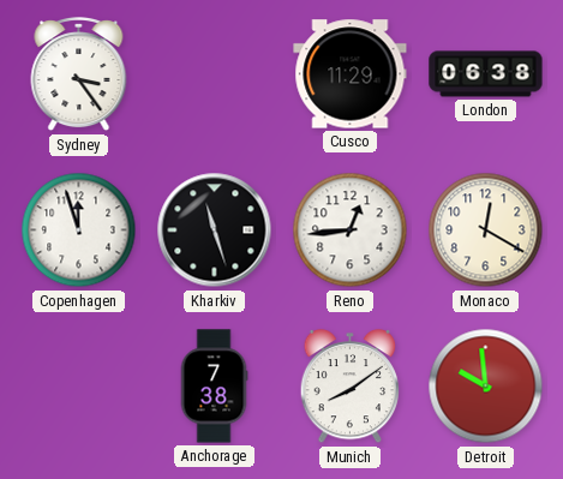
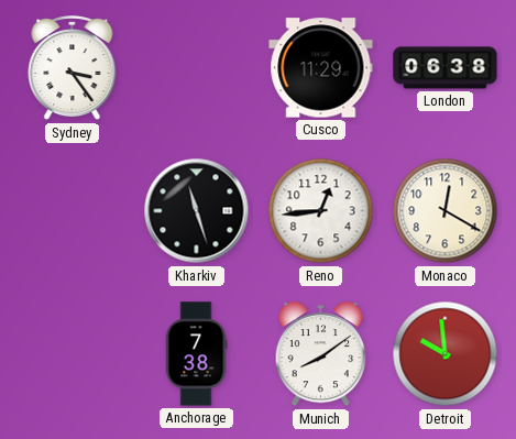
Copenhagen: 11:57 -> none (79, 230)
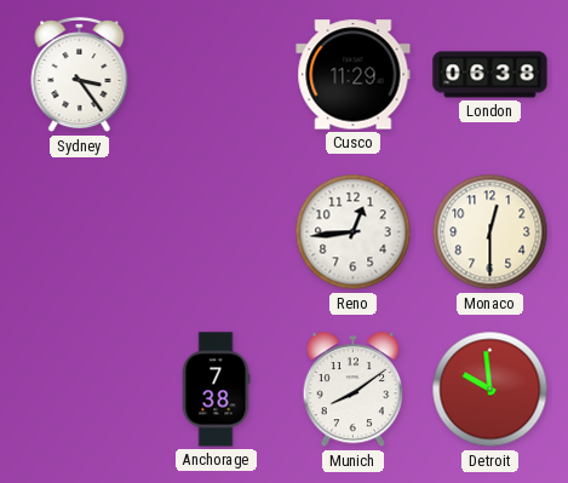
Kharkiv: 11:27 -> none (197, 211)
Monaco: 12:20 -> 12:30 (490, 232)
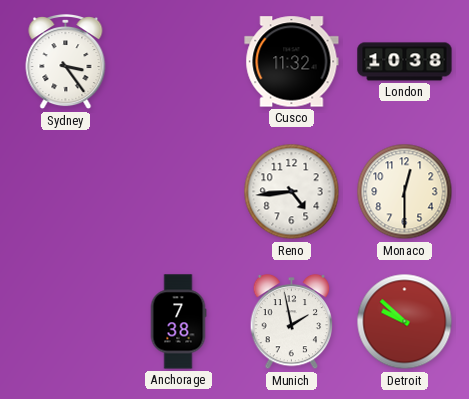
Cusco: 11:29 -> 11:32 (292, 62)
London: 06:38 -> 10:38 (405, 62)
Reno: 12:44 -> 4:44 (292, 192)
Munich: 8:09 -> 1:58 (292, 322)
Detroit: 9:59 -> 9:52 (405, 322)
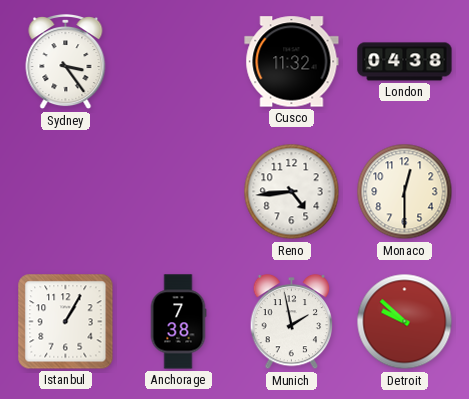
London: 10:38 -> 04:38 (405, 62)
Istanbul: none -> 1:05 (66, 322)
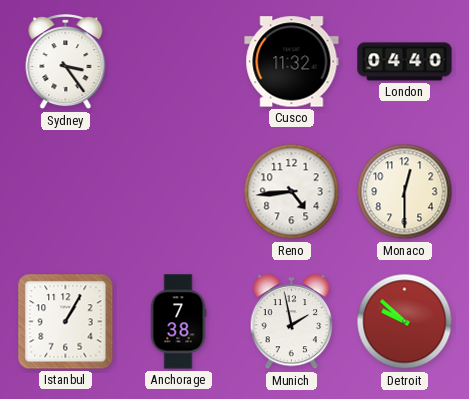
London: 04:38 -> 04:40 (405, 62)
